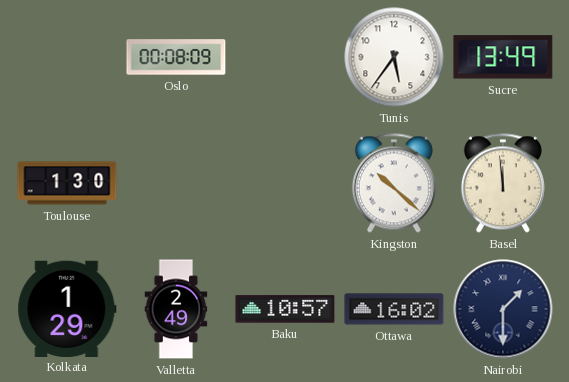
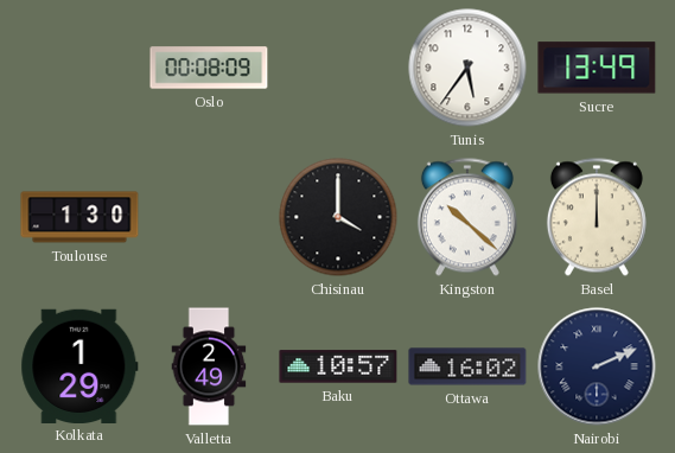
Chisinau: none -> 4:00 (338, 217)
Basel: 11:59 -> 12:00 (597, 217)
Nairobi: 1:30 -> 2:11 (597, 366)
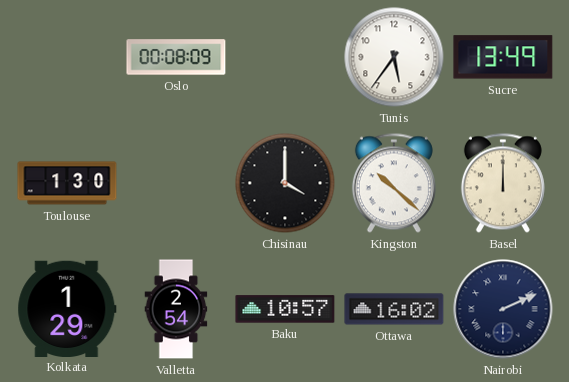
Valletta: 2:49 -> 2:54 (176, 309)
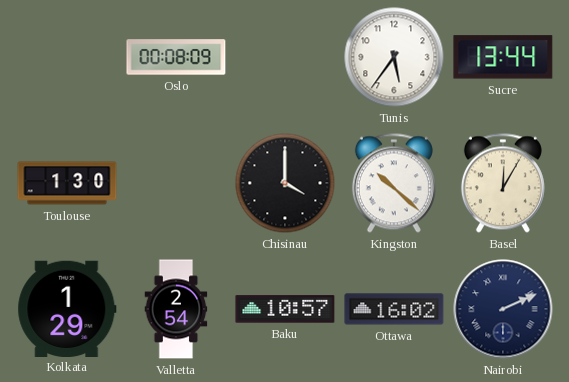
Sucre: 13:49 -> 13:44 (503, 57)
Basel: 12:00 -> 12:05 (503, 183)
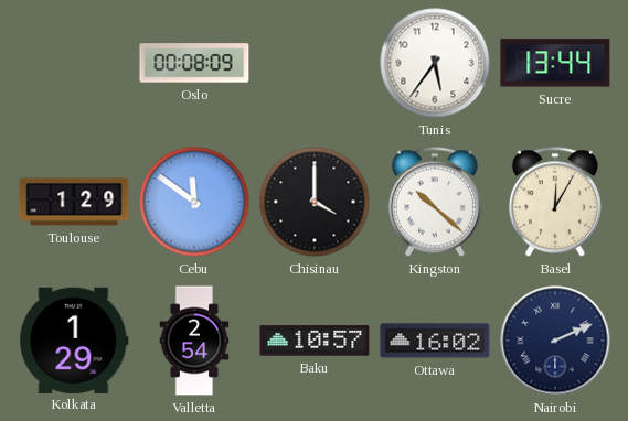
Toulouse: 1:30 -> 1:29 (74, 202)
Cebu: none -> 11:51 (194, 202)
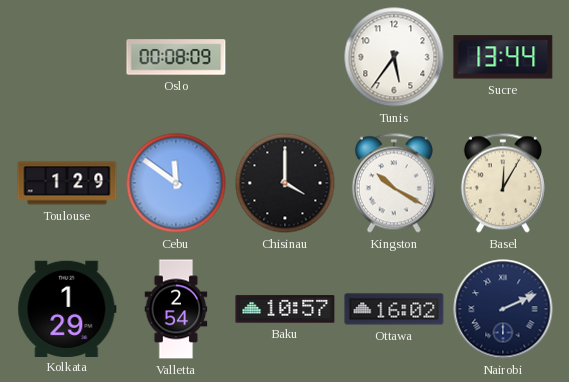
Kingston: 10:22 -> 10:20 (394, 183)
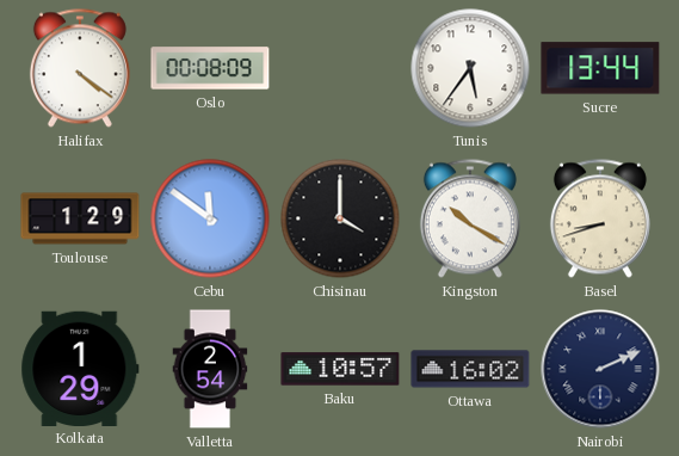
Halifax: none -> 4:21 (80, 68)
Basel: 12:05 -> 8:42 (600, 218)
